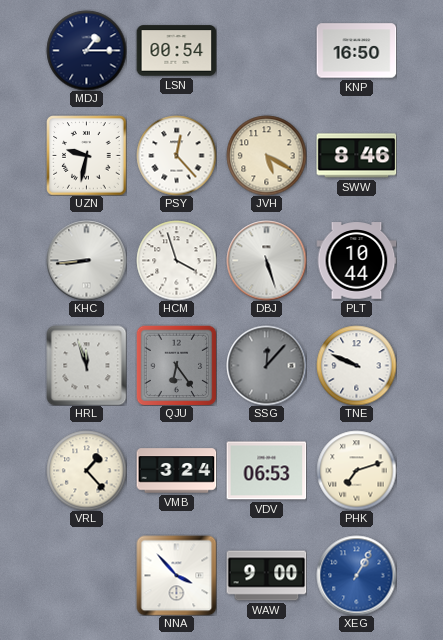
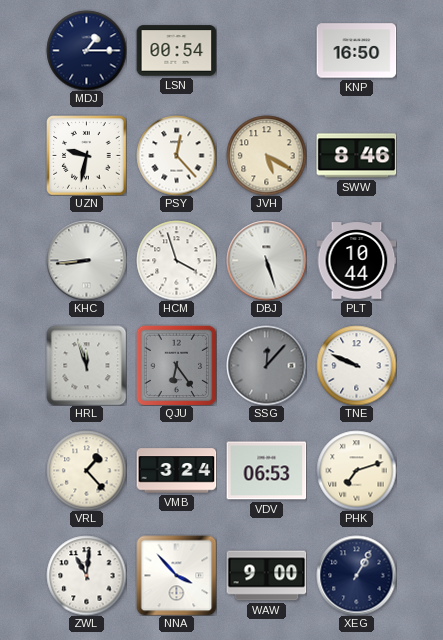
ZWL: none -> 11:01 (86, 575)
XEG dial: blue -> navy (356, 575)
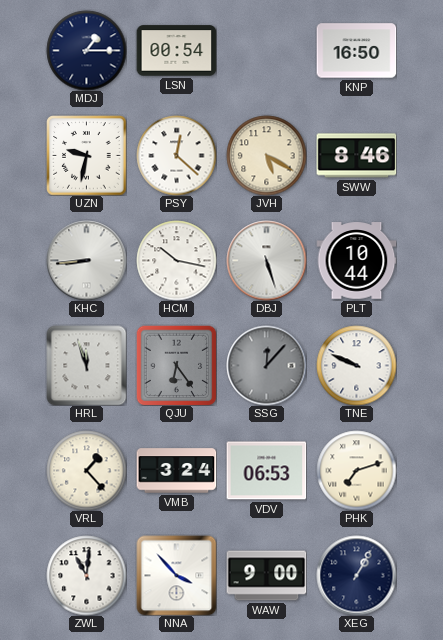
PSY: 12:23 -> 12:22 (176, 155)
HCM: 3:57 -> 10:17 (176, 260)
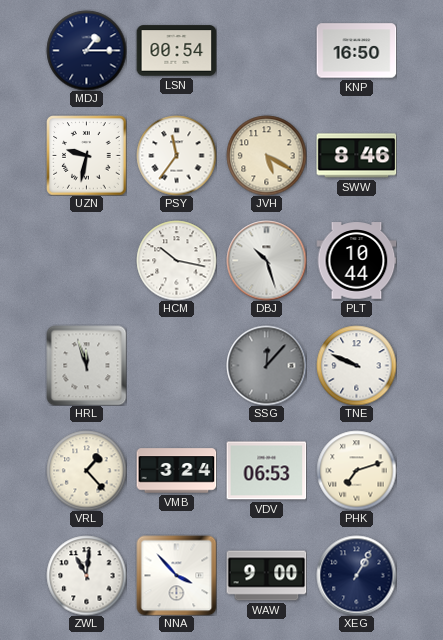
PSY: 12:22 -> 11:36 (176, 155)
KHC: 8:44 -> none (86, 260)
DBJ: 5:27 -> 10:27 (266, 260)
QJU: 6:24 -> none (176, 365)
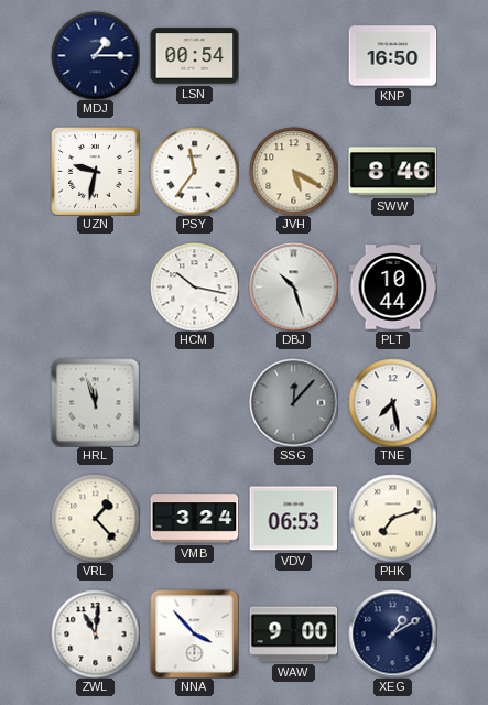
TNE: 9:49 -> 7:28 (392, 402)
XEG: 1:05 -> 1:10 (392, 633)
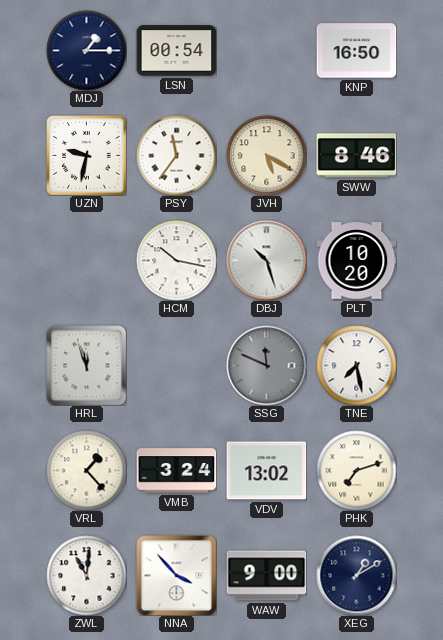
PLT: 10:44 -> 10:20 (356, 261)
SSG: 12:07 -> 11:49 (266, 365)
VDV: 06:53 -> 13:02 (266, 471)
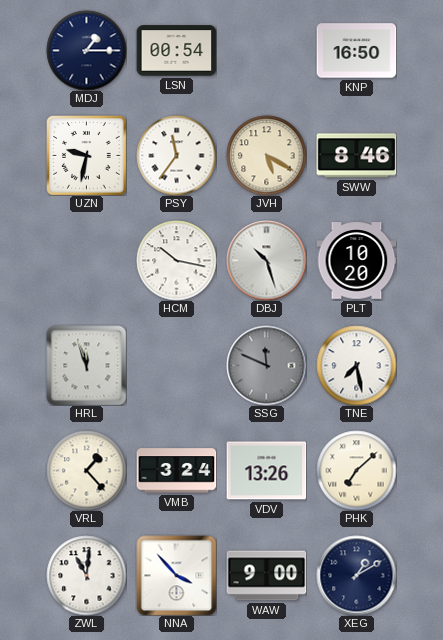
VDV: 13:02 -> 13:26 (266, 471)
PHK: 7:12 -> 7:08 (356, 470)
